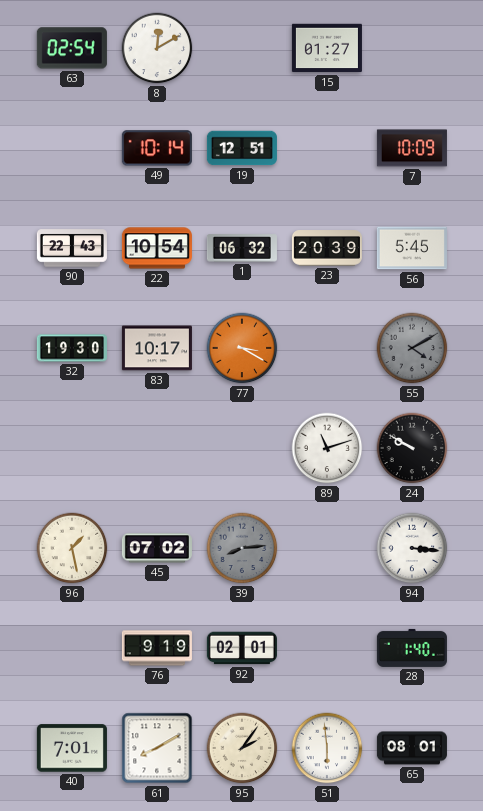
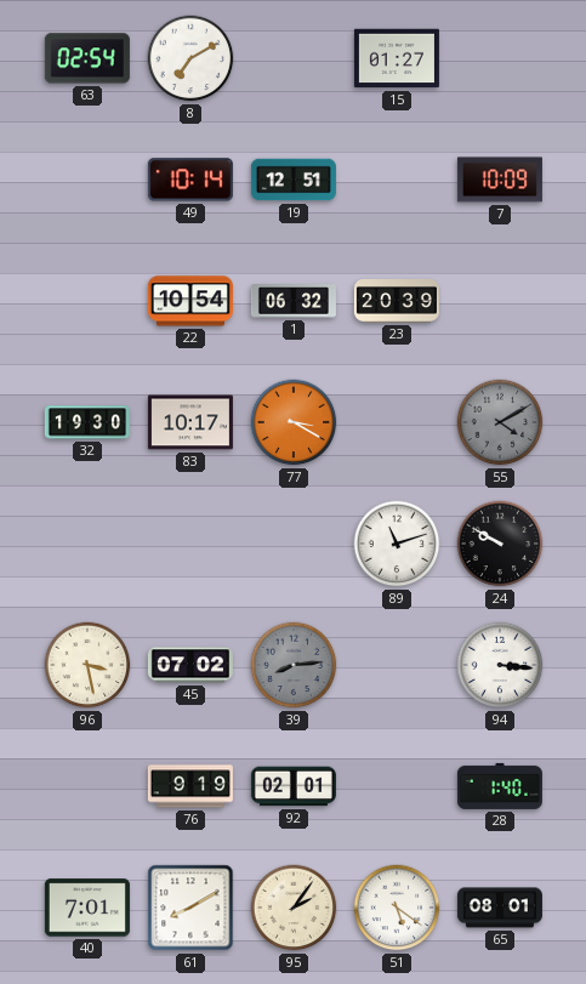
8: 12:10 -> 7:10 (190, 58)
90: 22:43 -> none (72, 248)
56: 5:45 -> none (412, 248)
96: 1:28 -> 3:28 (87, 665)
51: 5:59 -> 5:21 (397, 908)
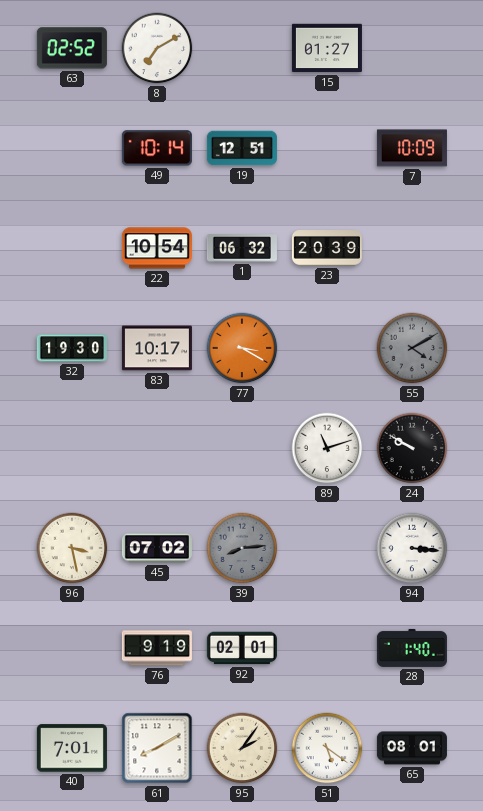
63: 02:54 -> 02:52 (72, 48)
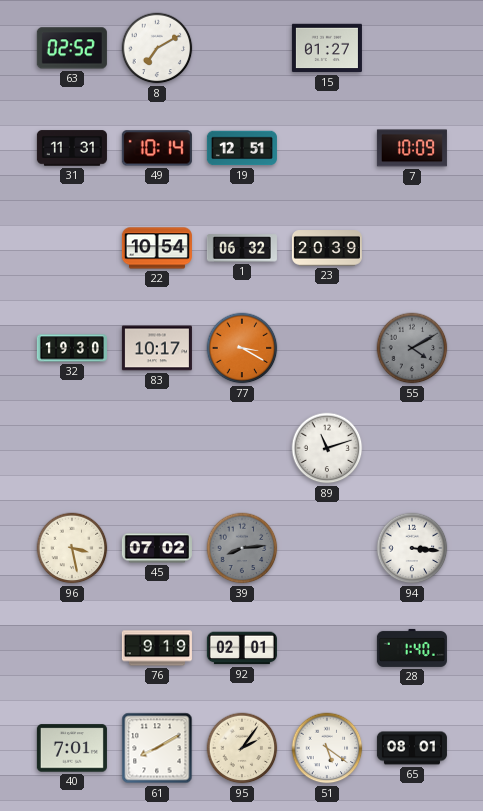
31: none -> 11:31 (72, 148)
24: 9:50 -> none (412, 448)
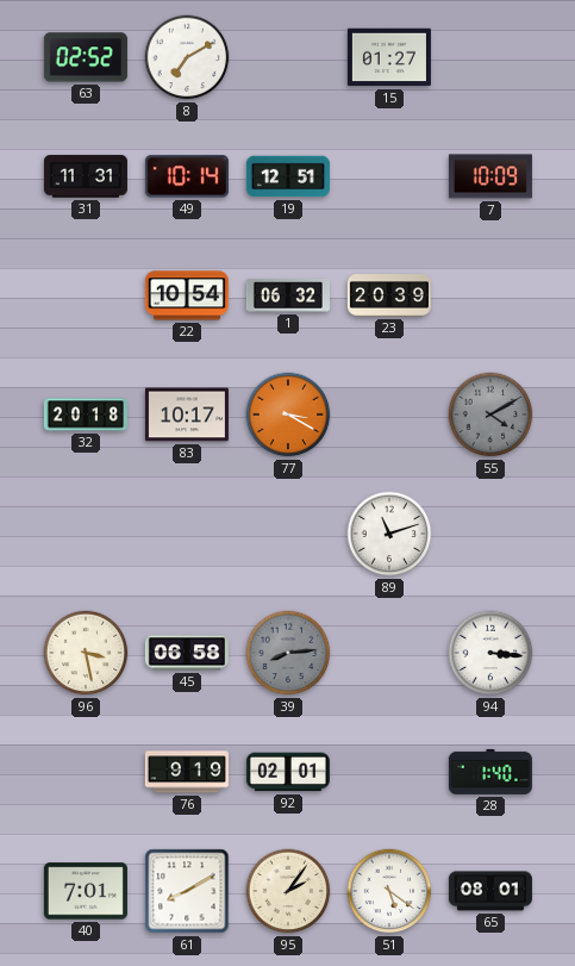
32: 19:30 -> 20:18 (86, 415)
45: 07:02 -> 06:58 (187, 653)
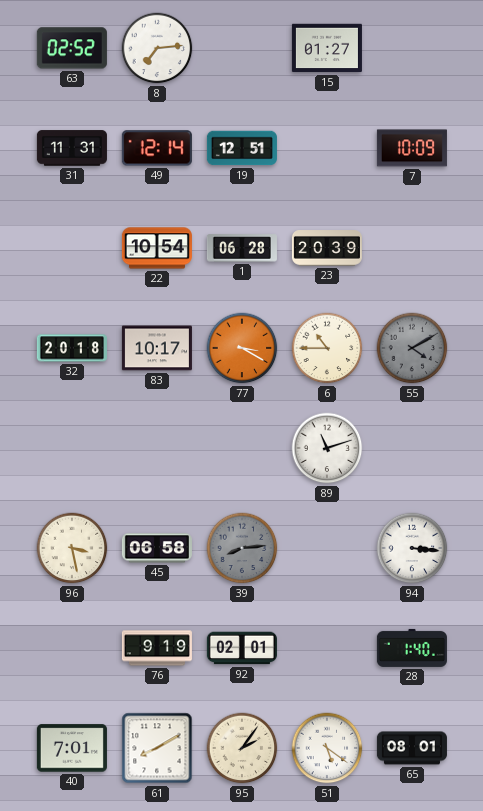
8: 7:10 -> 7:14 (157, 48)
49: 10:14 -> 12:14 (157, 148)
1: 06:32 -> 06:28 (242, 248)
6: none -> 10:45 (327, 348)
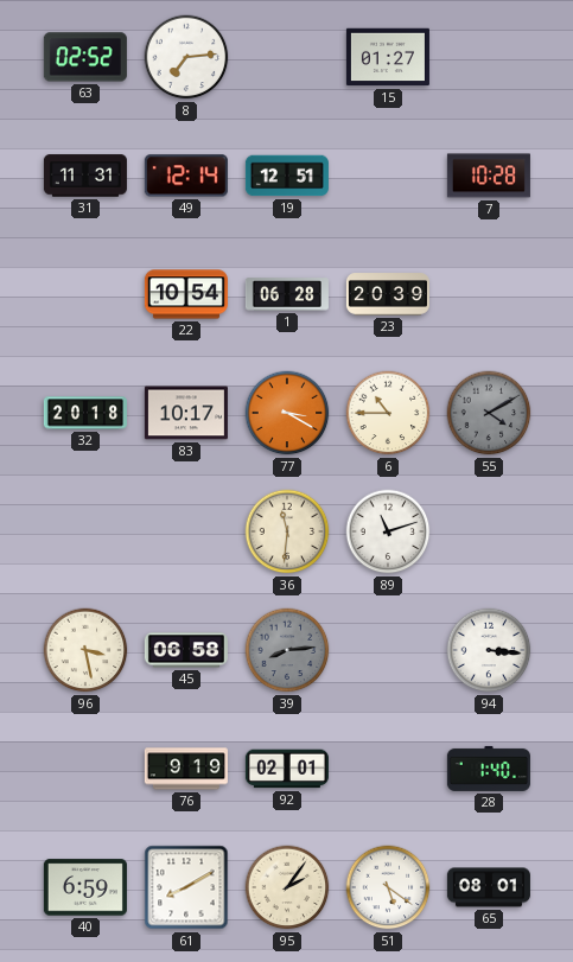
7: 10:09 -> 10:28 (489, 176)
36: none -> 11:31 (287, 531)
40: 7:01 -> 6:59 (85, 887)
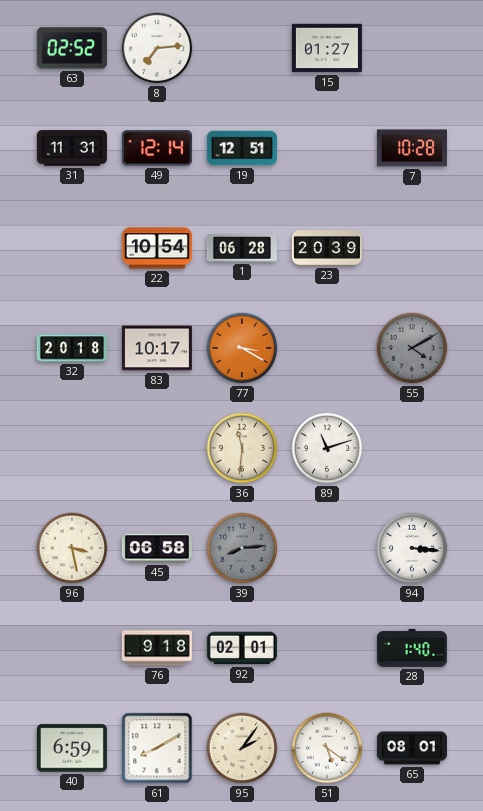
6: 10:45 -> none (388, 413)
76: 9:19 -> 9:18 (157, 648)
